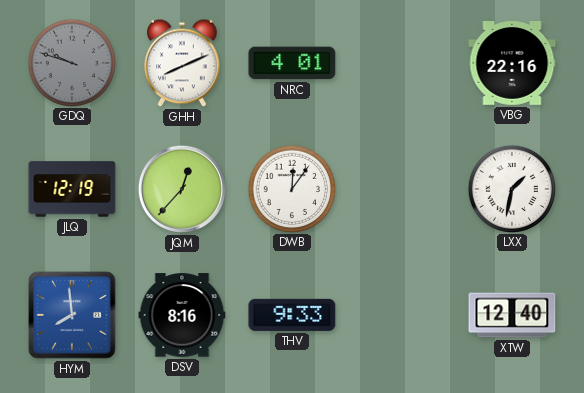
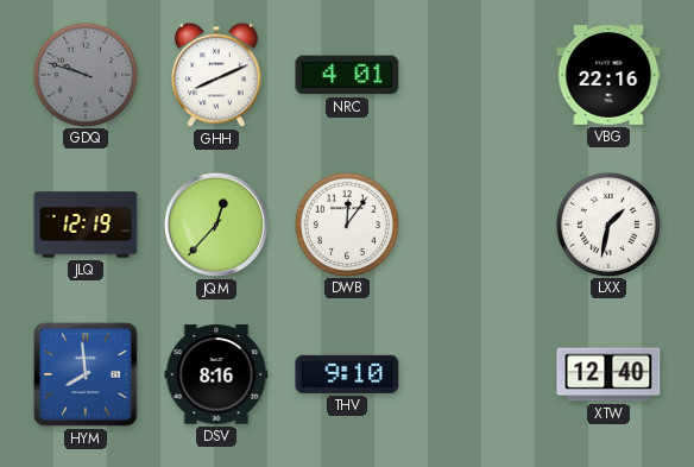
THV: 9:33 -> 9:10 (347, 374)
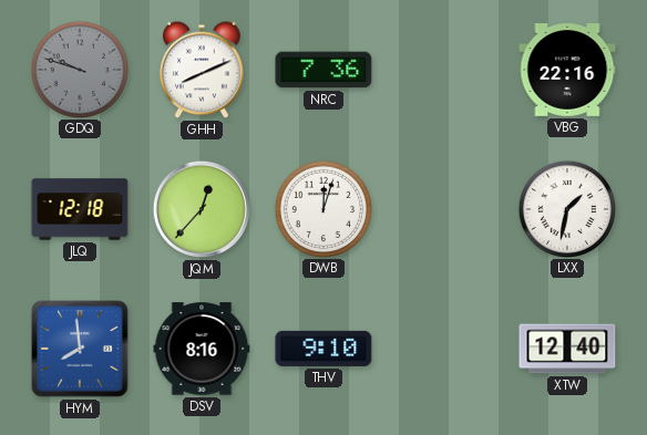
NRC: 4:01 -> 7:36 (323, 70)
JLQ: 12:19 -> 12:18 (80, 209)
DWB: 12:06 -> 12:03 (322, 208)
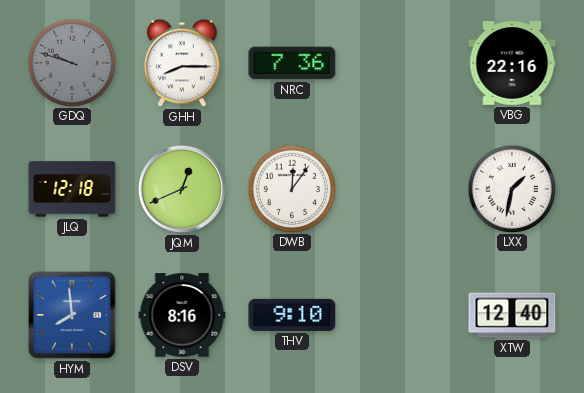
GHH: 8:11 -> 8:15 (183, 63)
JQM: 12:37 -> 12:41 (182, 189)
DWB: 12:03 -> 12:06 (291, 188)
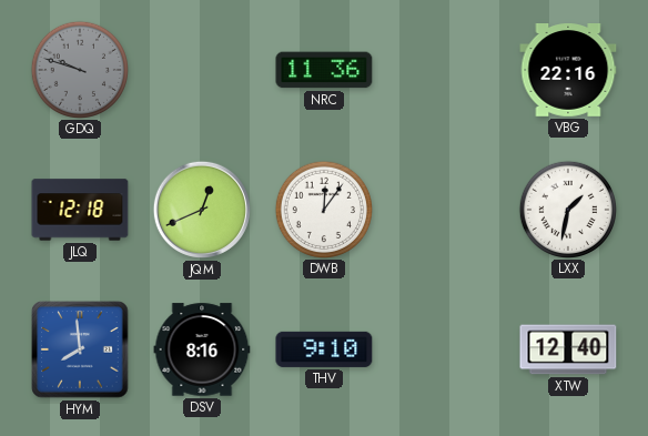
GHH: 8:15 -> none (183, 63)
NRC: 7:36 -> 11:36 (324, 70)
